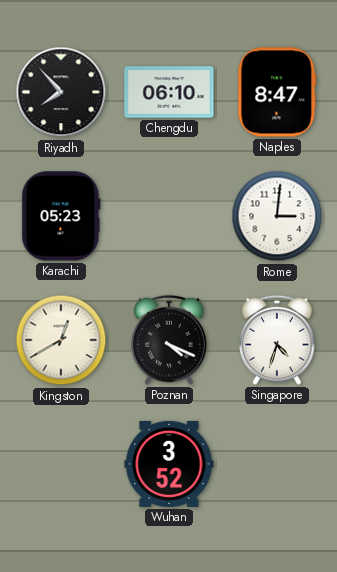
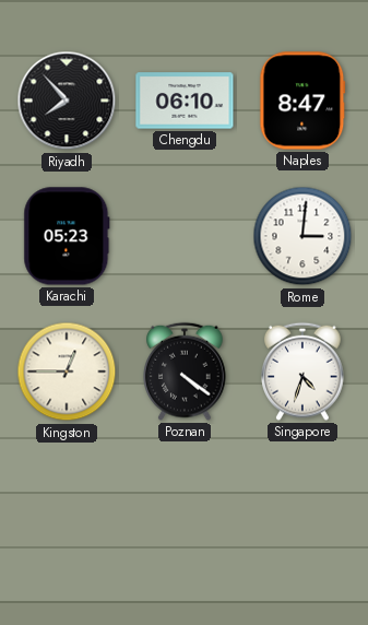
Kingston: 12:40 -> 12:45 (67, 372)
Poznan: 4:19 -> 4:21 (185, 372)
Wuhan: 3:52 -> none (169, 464)
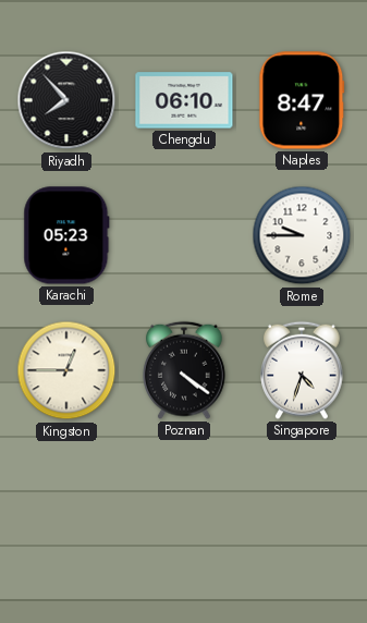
Rome: 3:01 -> 9:45 (302, 235)
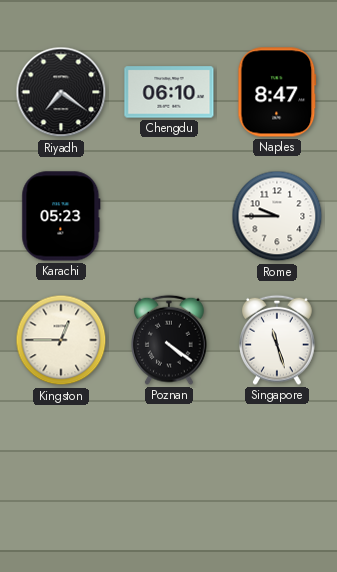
Riyadh: 7:53 -> 7:21 (61, 92)
Singapore: 4:33 -> 11:27 (277, 340)
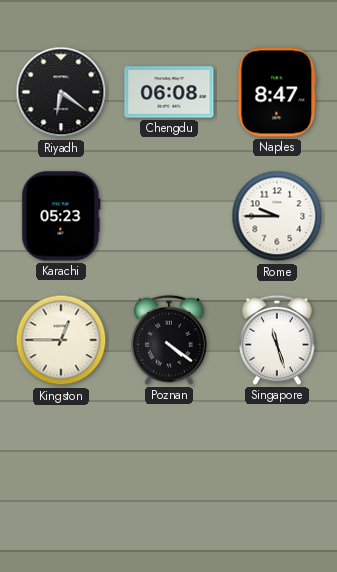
Riyadh: 7:21 -> 6:21 (61, 92)
Chengdu: 06:10 -> 06:08 (169, 92)
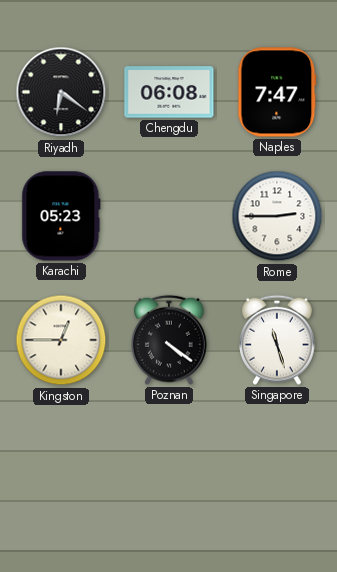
Naples: 8:47 -> 7:47 (277, 92)
Rome: 9:45 -> 2:45 (277, 216)
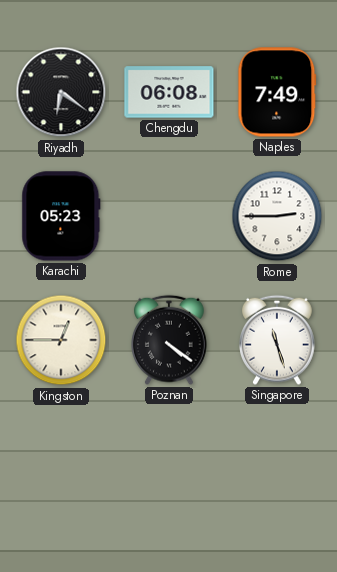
Naples: 7:47 -> 7:49 (277, 92)
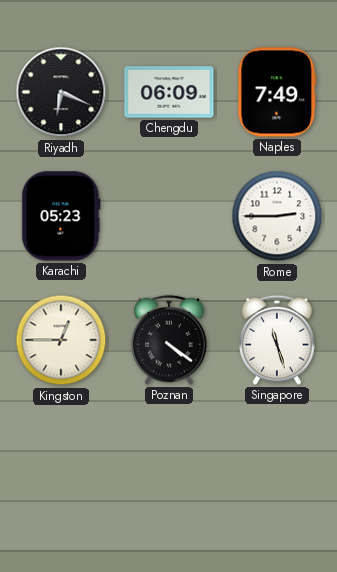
Riyadh: 6:21 -> 6:19 (61, 92)
Chengdu: 06:08 -> 06:09 (169, 92)
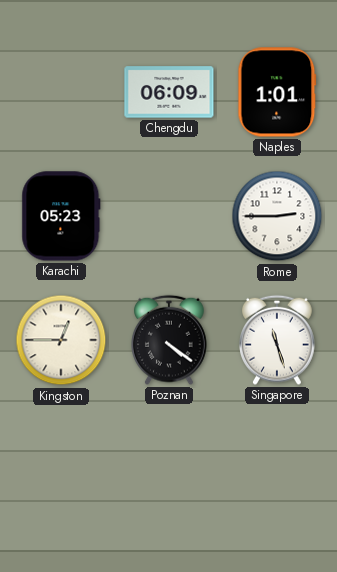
Riyadh: 6:19 -> none (61, 92)
Naples: 7:49 -> 1:01 (277, 92)
